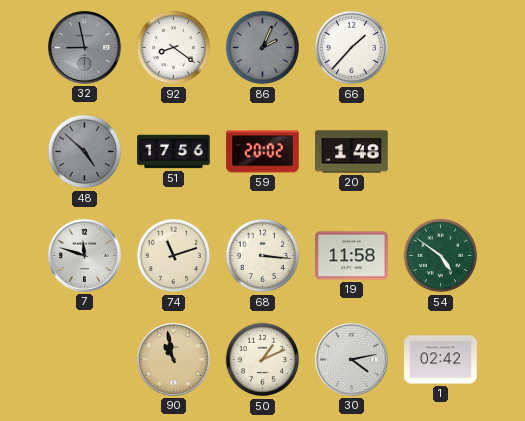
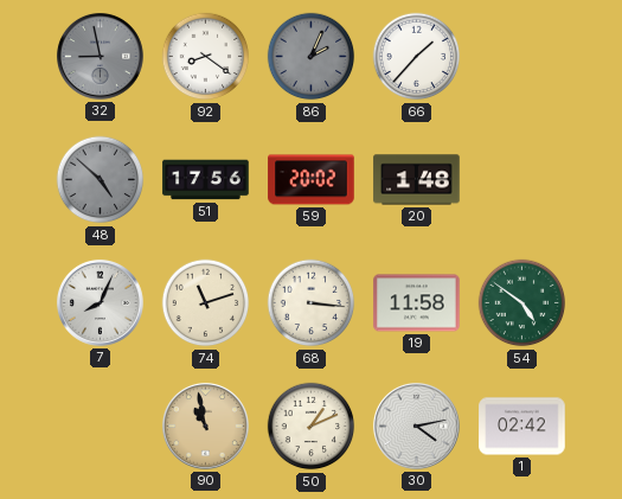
7: 11:48 -> 8:04 (100, 302)
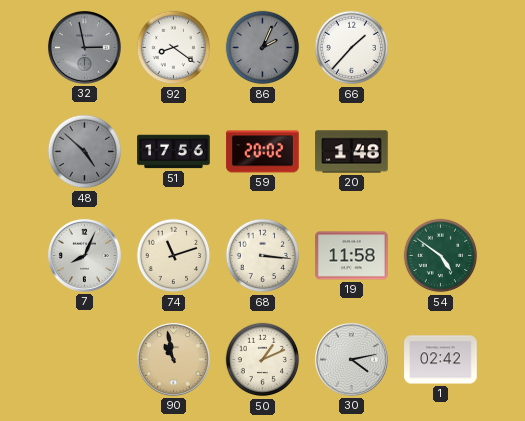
32: 8:58 -> 2:58 (84, 47)
